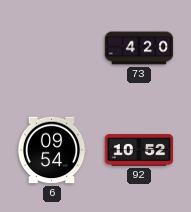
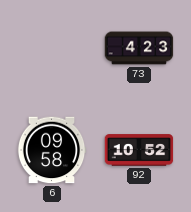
73: 4:20 -> 4:23 (139, 48)
6: 09:54 -> 09:58 (52, 150)
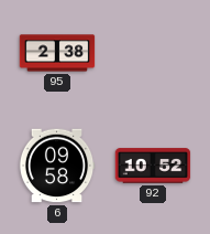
95: none -> 2:38 (57, 53)
73: 4:23 -> none (139, 48)
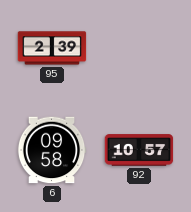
95: 2:38 -> 2:39 (52, 48)
92: 10:52 -> 10:57 (139, 150)
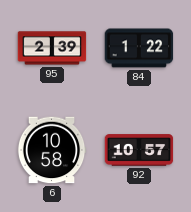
84: none -> 1:22 (139, 48)
6: 09:58 -> 10:58 (52, 150)
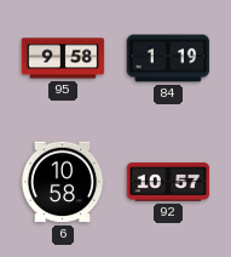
95: 2:39 -> 9:58 (63, 58)
84: 1:22 -> 1:19 (168, 58)
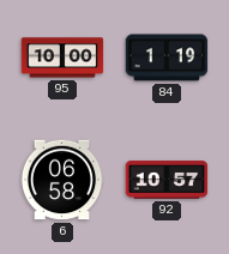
95: 9:58 -> 10:00 (62, 58)
6: 10:58 -> 06:58 (62, 180)
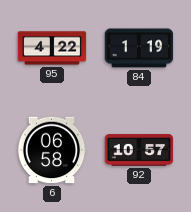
95: 10:00 -> 4:22 (52, 48)
